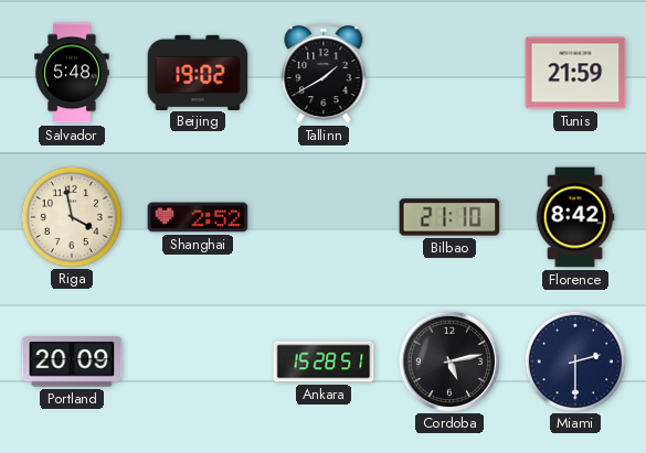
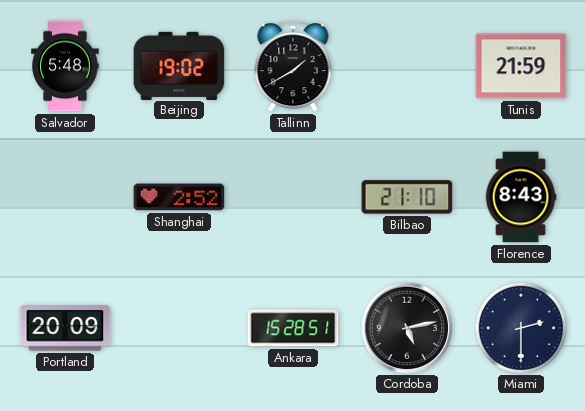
Riga: 3:58 -> none (71, 216)
Florence: 8:42 -> 8:43 (521, 197)
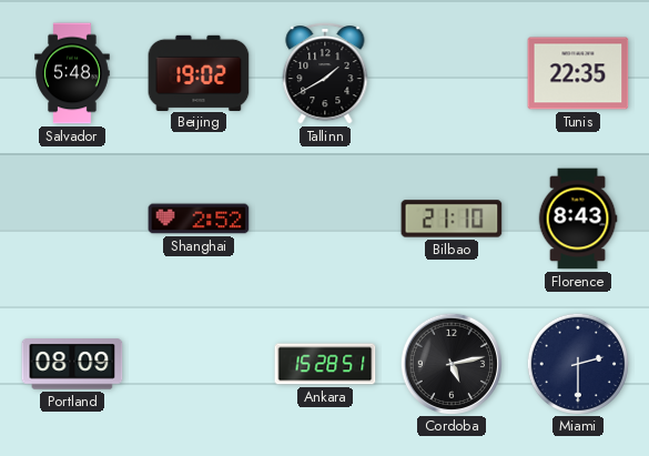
Tunis: 21:59 -> 22:35 (578, 73)
Portland: 20:09 -> 08:09 (72, 364)
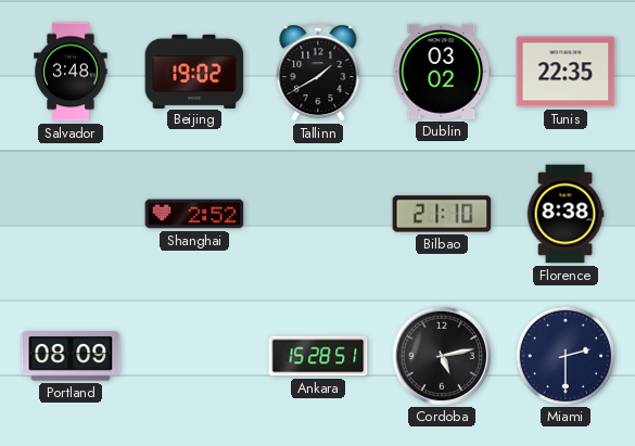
Salvador: 5:48 -> 3:48 (71, 72)
Dublin: none -> 03:02 (442, 72)
Florence: 8:43 -> 8:38 (566, 214)
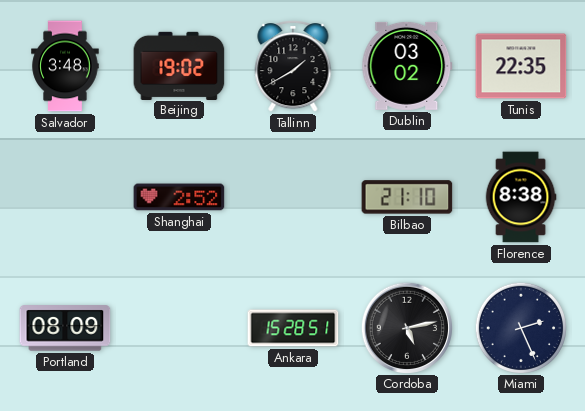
Miami: 2:30 -> 2:26 (520, 327)
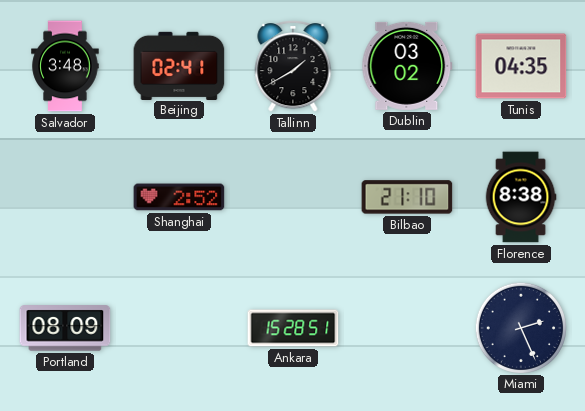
Beijing: 19:02 -> 02:41 (179, 65)
Tunis: 22:35 -> 04:35 (521, 66)
Cordoba: 5:13 -> none (406, 327)
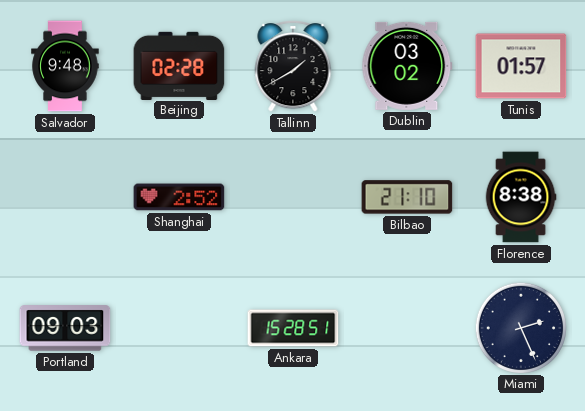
Salvador: 3:48 -> 9:48 (65, 66)
Beijing: 02:41 -> 02:28 (179, 65)
Tunis: 04:35 -> 01:57 (521, 66)
Portland: 08:09 -> 09:03 (65, 328)
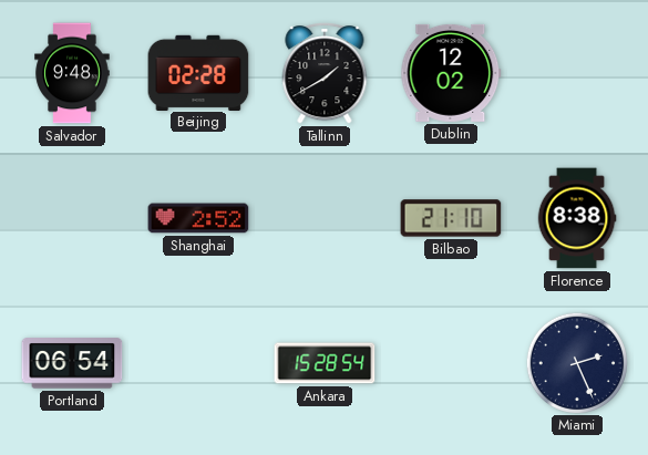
Dublin: 03:02 -> 12:02 (451, 73)
Tunis: 01:57 -> none (521, 66)
Portland: 09:03 -> 06:54 (72, 363)
Ankara: 15:28:51 -> 15:28:54 (325, 363)
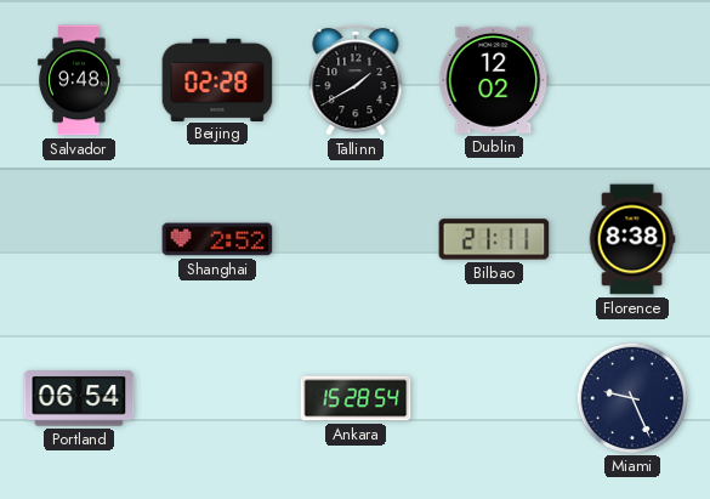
Bilbao: 21:10 -> 21:11 (494, 239)
Miami: 2:26 -> 9:26 (631, 397)
